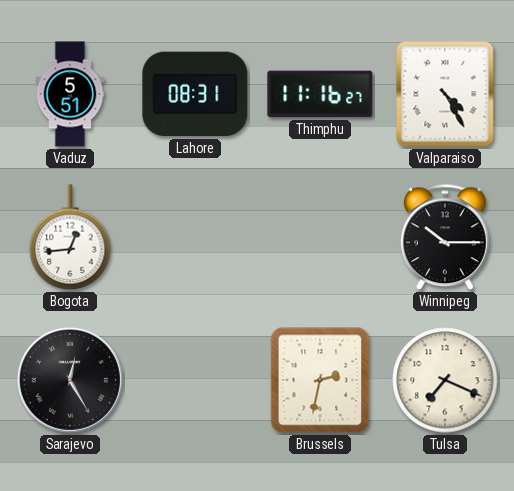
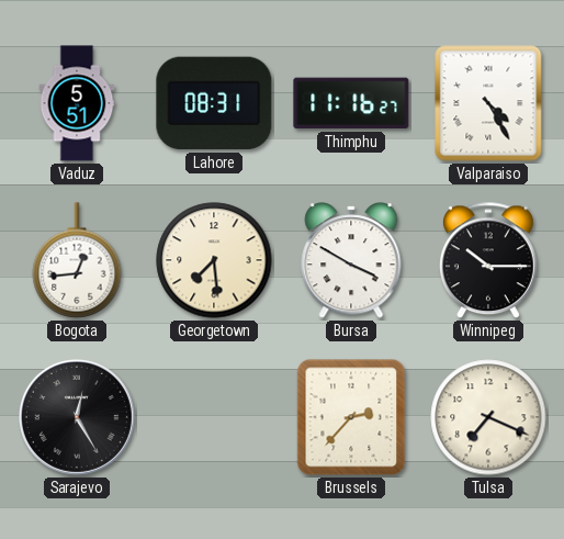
Georgetown: none -> 7:29 (214, 260)
Bursa: none -> 3:50 (351, 260)
Brussels: 2:32 -> 2:37 (351, 417)
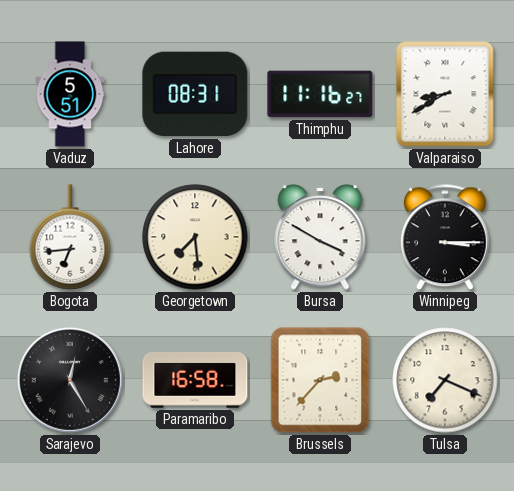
Valparaiso: 4:25 -> 8:40 (445, 94)
Bogota: 12:44 -> 6:44 (70, 237)
Winnipeg: 10:15 -> 3:15 (445, 238)
Paramaribo: none -> 16:58 (195, 380)
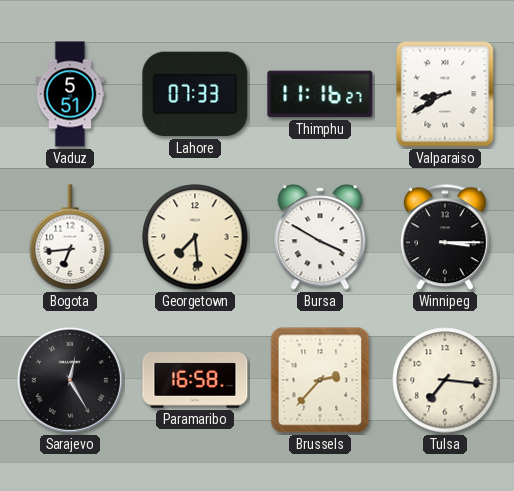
Lahore: 08:31 -> 07:33 (195, 94)
Tulsa: 7:19 -> 7:16 (445, 380)
